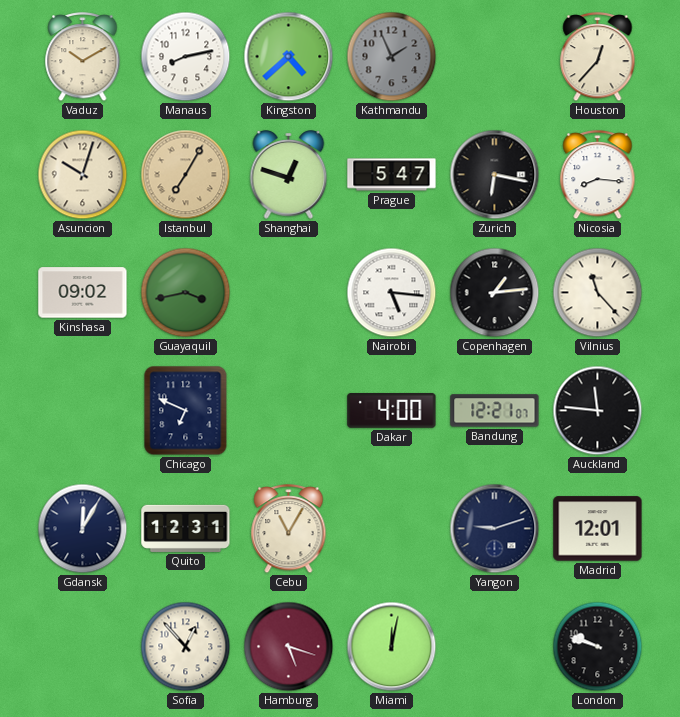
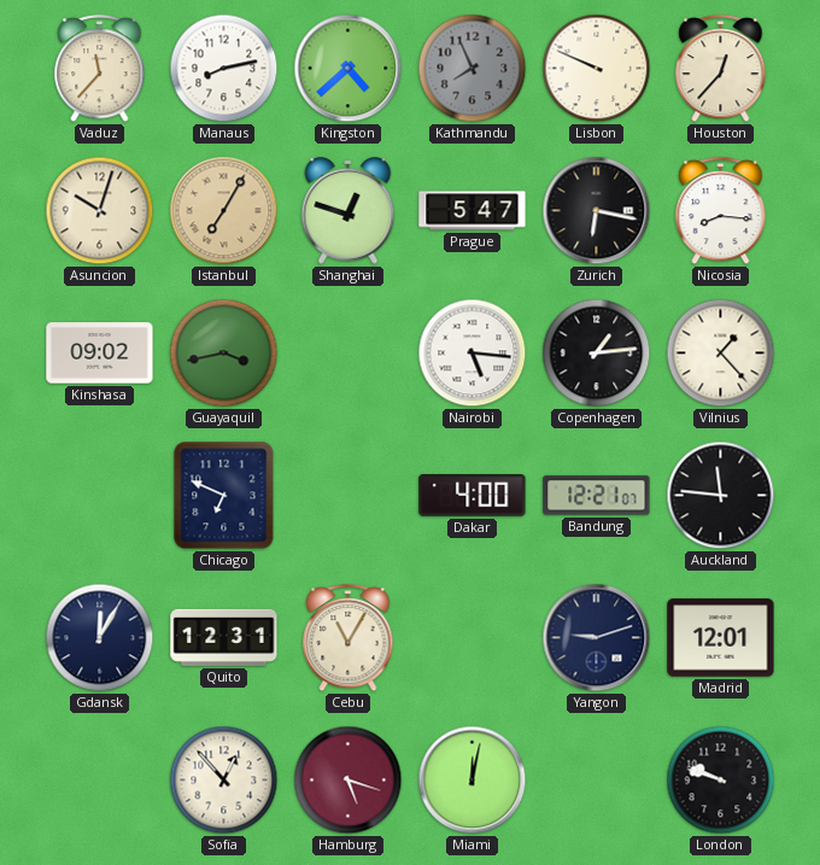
Vaduz: 10:10 -> 11:37 (100, 70)
Kathmandu: 1:56 -> 7:56 (473, 69)
Lisbon: none -> 9:49 (597, 69)
Vilnius: 11:23 -> 1:23 (721, 353)
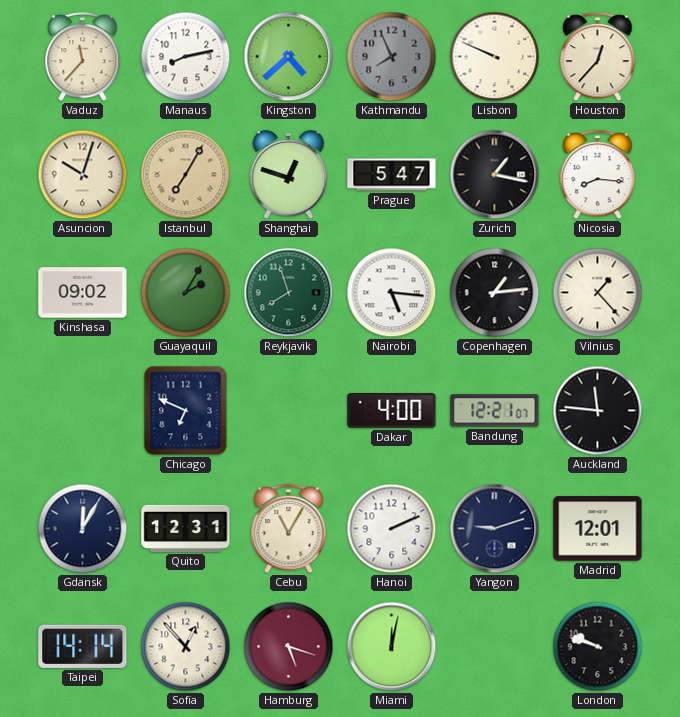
Zurich: 6:17 -> 1:17 (495, 175)
Guayaquil: 3:43 -> 2:05 (186, 293)
Reykjavik: none -> 7:57 (289, 293)
Hanoi: none -> 2:11 (392, 529)
Taipei: none -> 14:14 (83, 646)
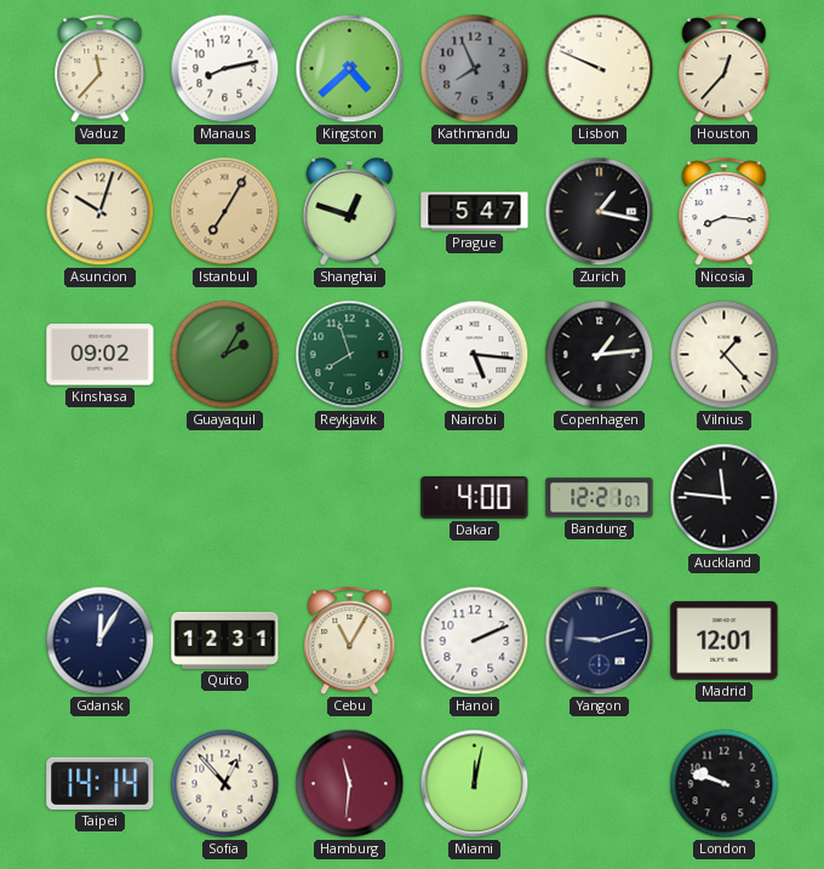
Chicago: 6:49 -> none (186, 411)
Hamburg: 5:18 -> 11:31 (350, 784)
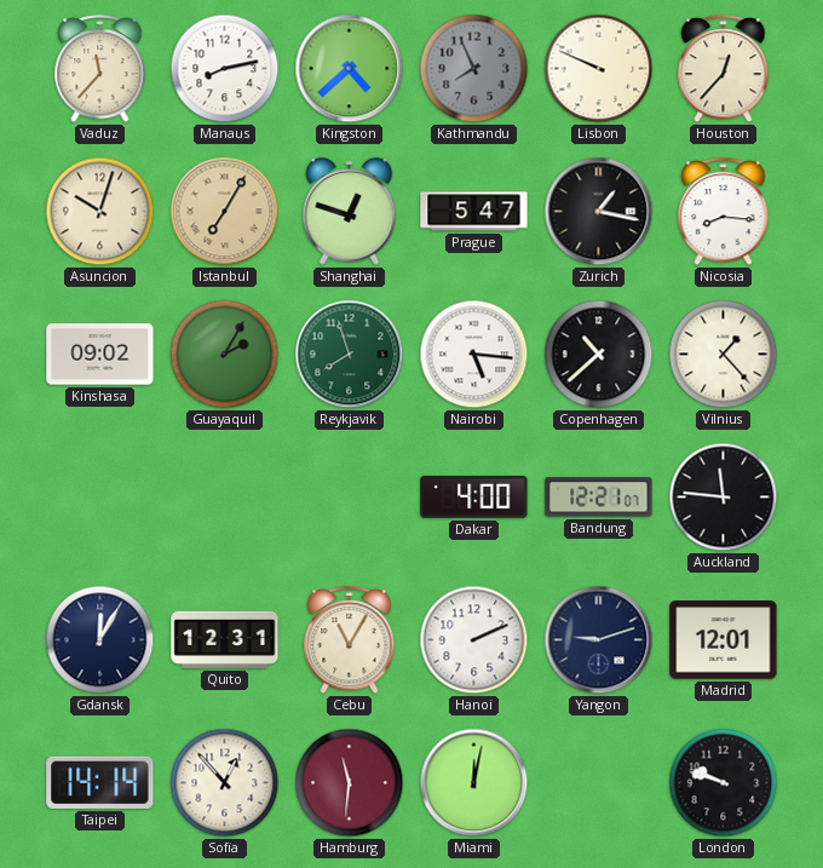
Copenhagen: 1:14 -> 10:38 (599, 355)
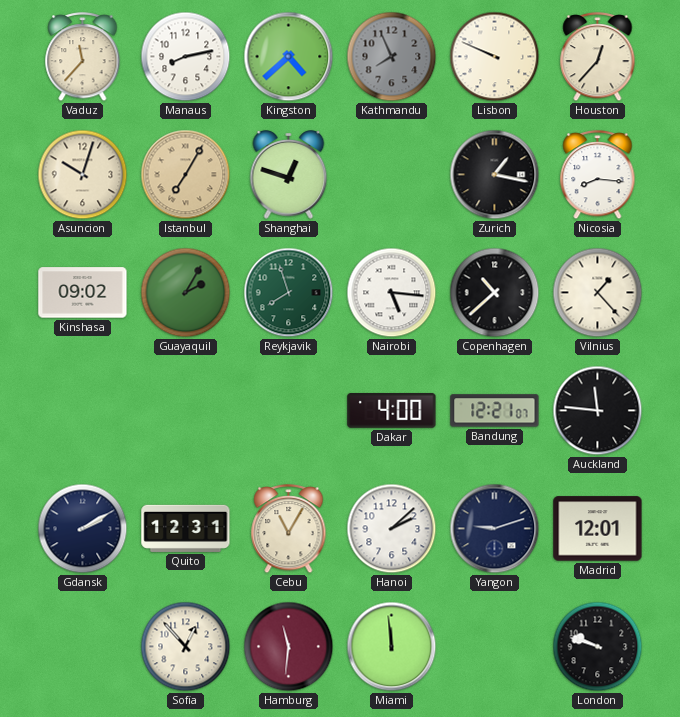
Prague: 5:47 -> none (474, 212)
Gdansk: 12:05 -> 2:10 (83, 529)
Hanoi: 2:11 -> 2:08 (392, 529)
Taipei: 14:14 -> none (100, 782)
Miami: 12:02 -> 11:59 (392, 647)
